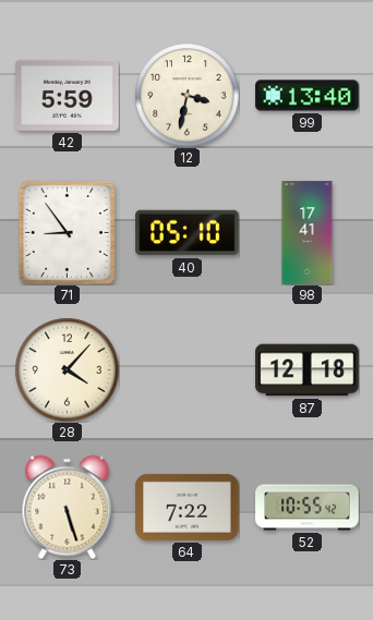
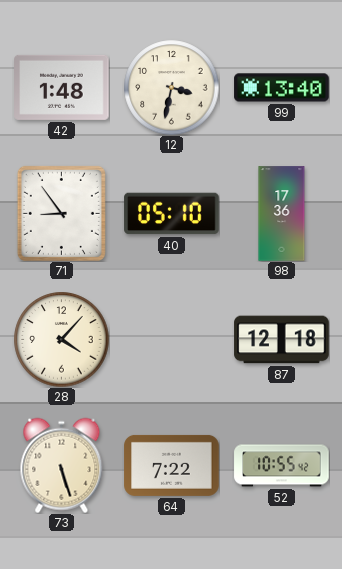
42: 5:59 -> 1:48 (62, 87)
98: 17:41 -> 17:36 (282, 214)
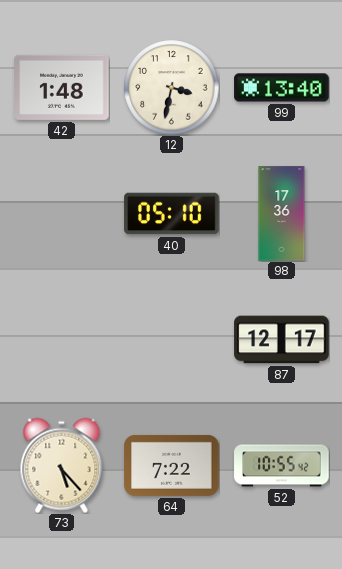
71: 8:54 -> none (61, 213)
28: 4:07 -> none (61, 339)
87: 12:18 -> 12:17 (282, 340)
73: 5:27 -> 5:23 (62, 465)
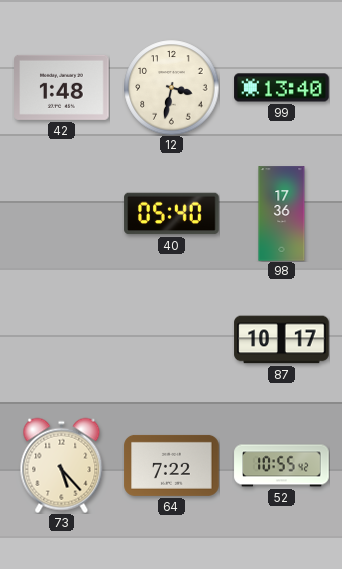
40: 05:10 -> 05:40 (172, 214)
87: 12:17 -> 10:17 (282, 340)
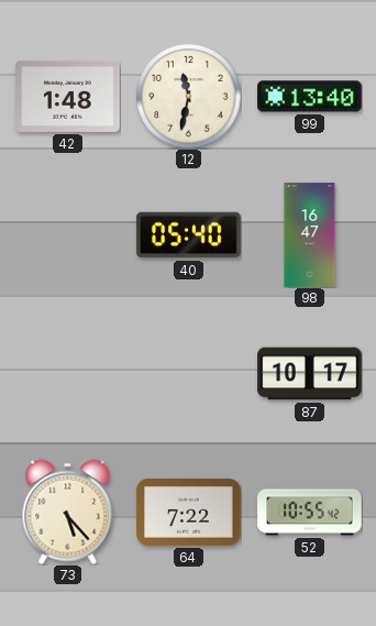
12: 3:32 -> 11:32 (188, 96)
98: 17:36 -> 16:47 (310, 235)
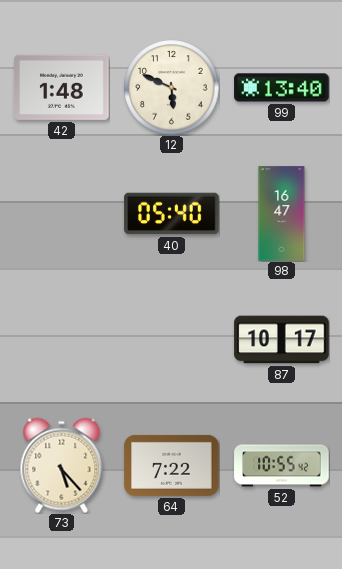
12: 11:32 -> 5:49 (171, 87)
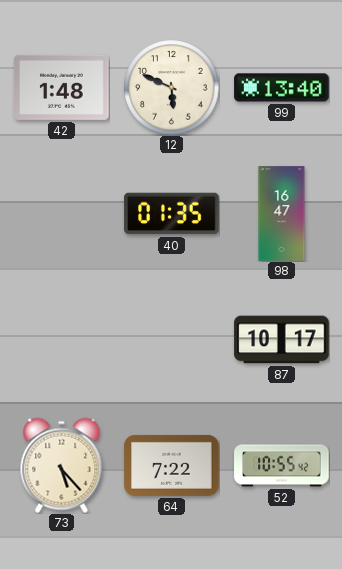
40: 05:40 -> 01:35 (172, 214)
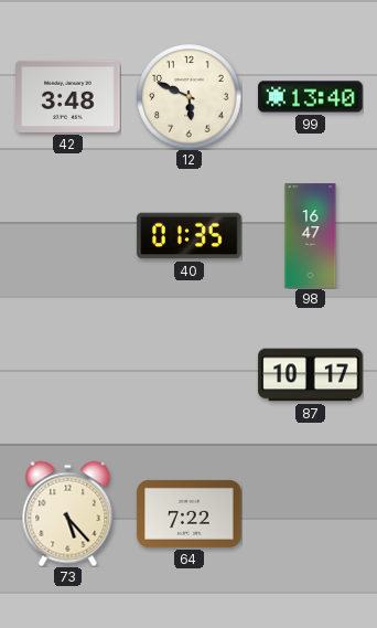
42: 1:48 -> 3:48 (68, 96)
52: 10:55 -> none (282, 466)
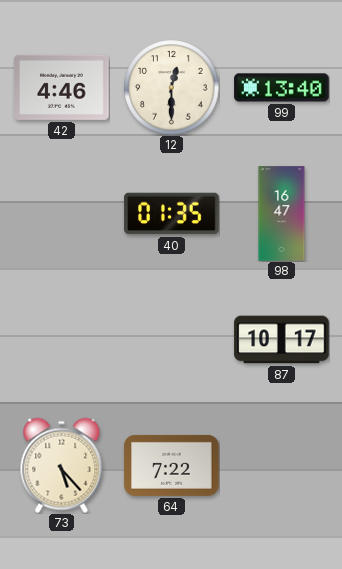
42: 3:48 -> 4:46 (62, 87)
12: 5:49 -> 12:30 (171, 87)
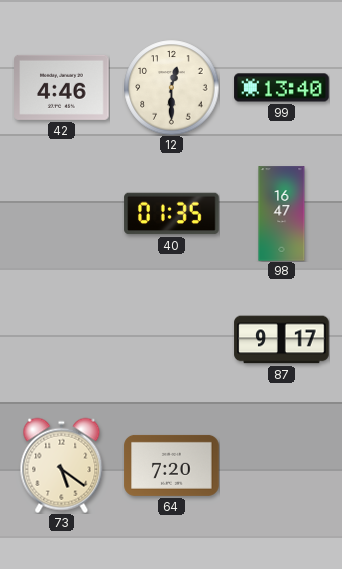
87: 10:17 -> 9:17 (282, 340)
73: 5:23 -> 5:21 (62, 465)
64: 7:22 -> 7:20 (172, 465)
